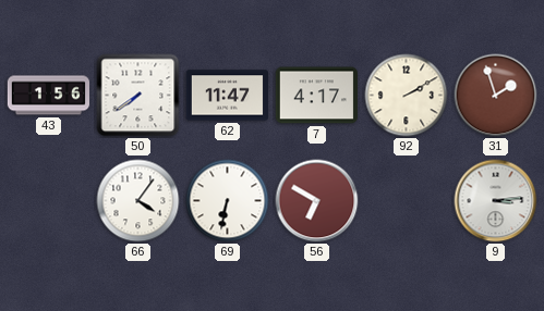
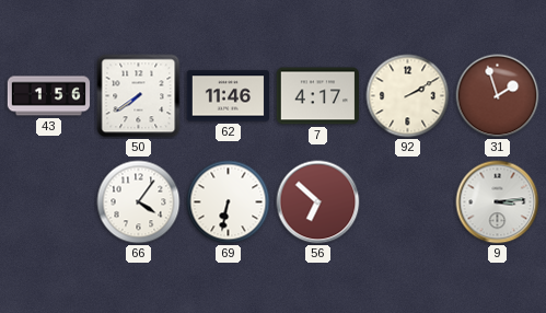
62: 11:47 -> 11:46 (228, 96)
56: 6:50 -> 6:52 (318, 202)
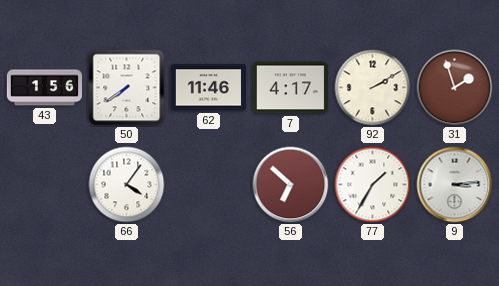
69: 6:32 -> none (229, 202)
77: none -> 1:35 (373, 185)
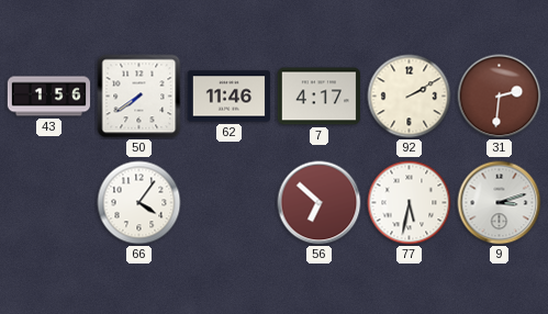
31: 1:57 -> 2:31 (500, 97)
77: 1:35 -> 5:32 (410, 203)
9: 3:14 -> 3:12 (500, 203)
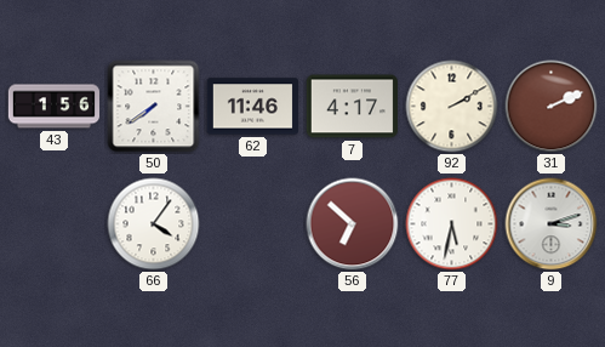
31: 2:31 -> 2:11 (552, 107)
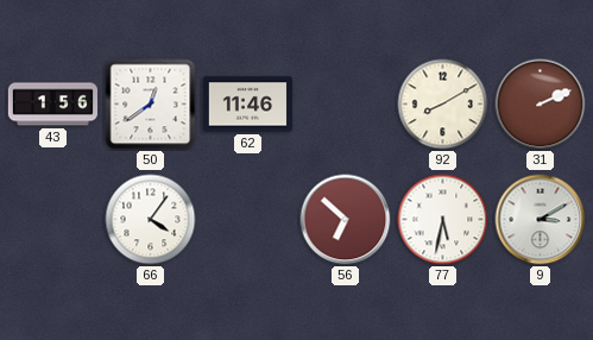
50: 7:39 -> 12:39 (151, 105)
7: 4:17 -> none (352, 107)
92: 2:10 -> 8:10 (443, 105)
9: 3:12 -> 3:10 (541, 220)
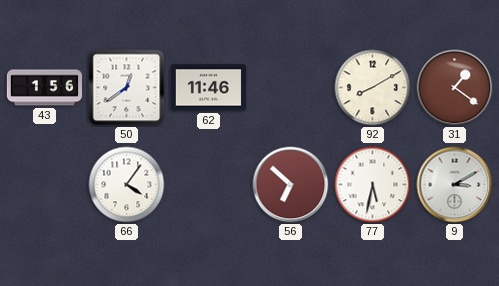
31: 2:11 -> 1:21 (455, 88)
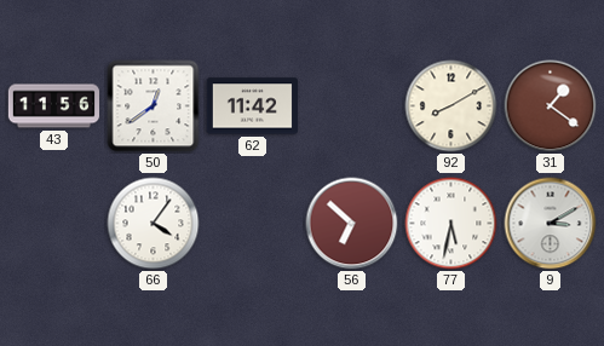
43: 1:56 -> 11:56 (54, 106)
62: 11:46 -> 11:42 (252, 106)
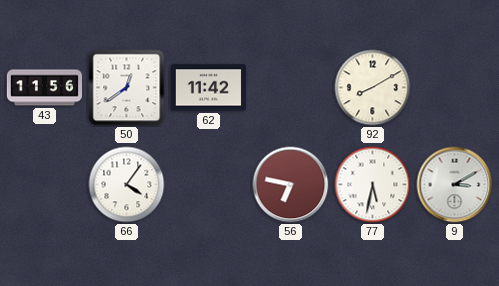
31: 1:21 -> none (551, 106)
56: 6:52 -> 6:47 (291, 185)
